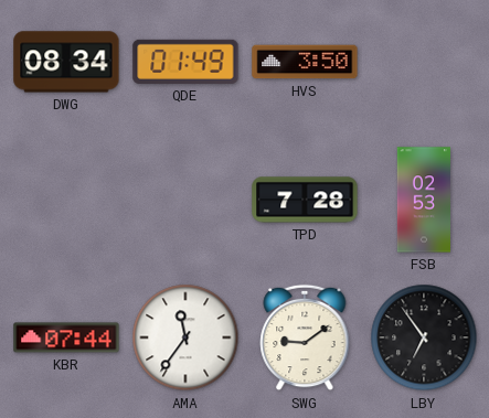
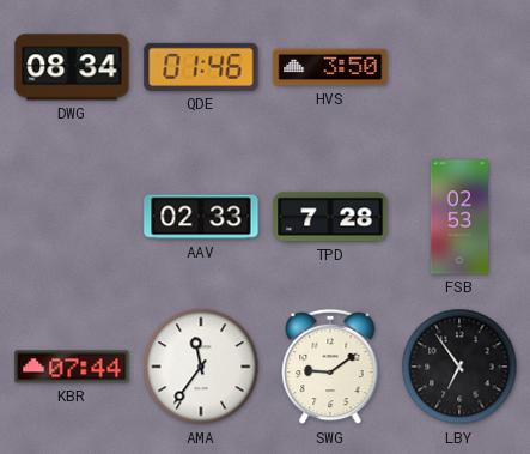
QDE: 01:49 -> 01:46 (201, 67)
AAV: none -> 02:33 (201, 217)
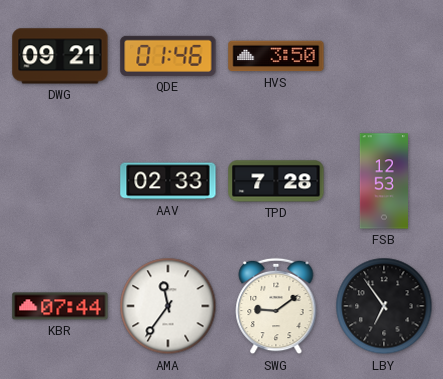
DWG: 08:34 -> 09:21 (60, 56)
FSB: 02:53 -> 12:53 (383, 181)
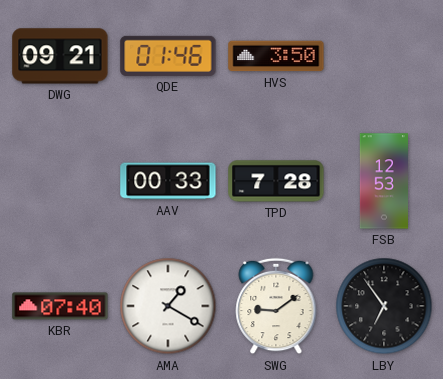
AAV: 02:33 -> 00:33 (168, 181)
KBR: 07:44 -> 07:40 (60, 306)
AMA: 11:36 -> 1:20 (168, 306)
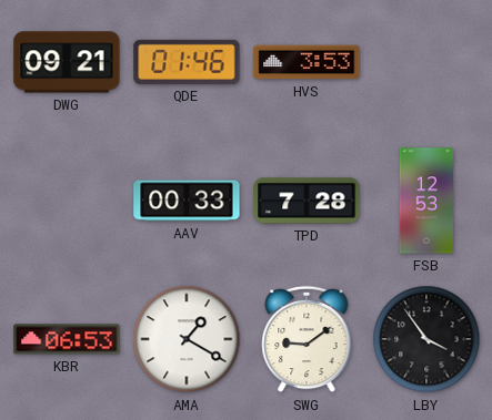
HVS: 3:50 -> 3:53 (307, 62)
KBR: 07:40 -> 06:53 (67, 339)
LBY: 6:54 -> 3:54 (426, 339)
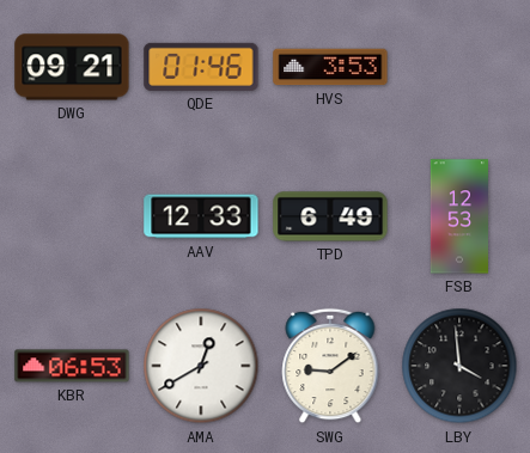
AAV: 00:33 -> 12:33 (201, 216)
TPD: 7:28 -> 6:49 (330, 216)
AMA: 1:20 -> 12:40 (201, 366)
LBY: 3:54 -> 3:59 (459, 366)
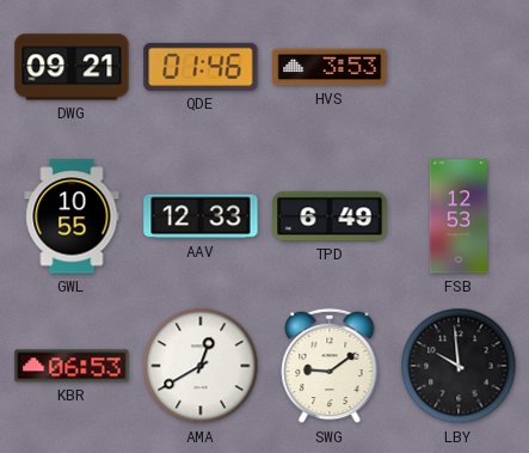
GWL: none -> 10:55 (72, 216)
LBY: 3:59 -> 9:59 (459, 366)
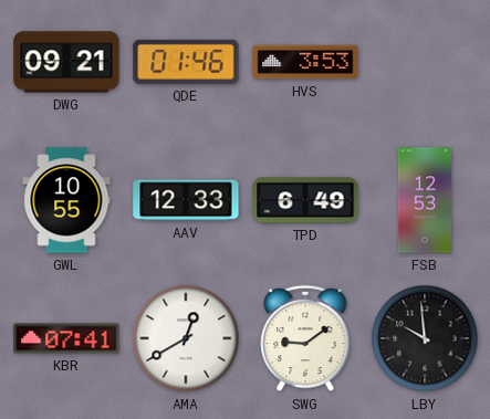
KBR: 06:53 -> 07:41 (66, 338)
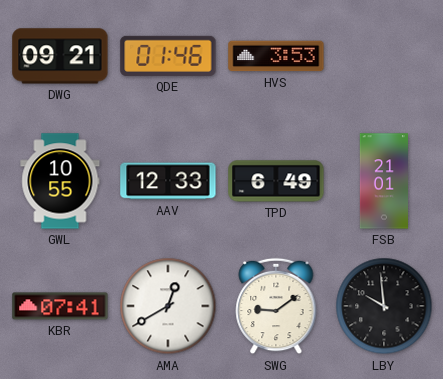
FSB: 12:53 -> 21:01 (383, 181)
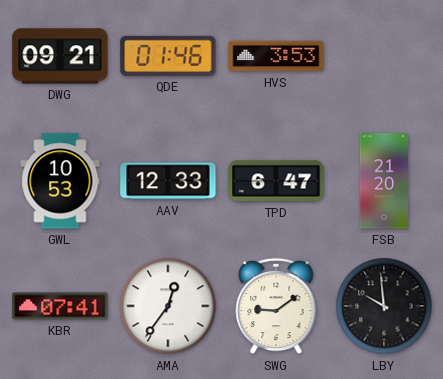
GWL: 10:55 -> 10:53 (60, 181)
TPD: 6:49 -> 6:47 (276, 181)
FSB: 21:01 -> 21:20 (383, 181)
AMA: 12:40 -> 12:36 (168, 306)
